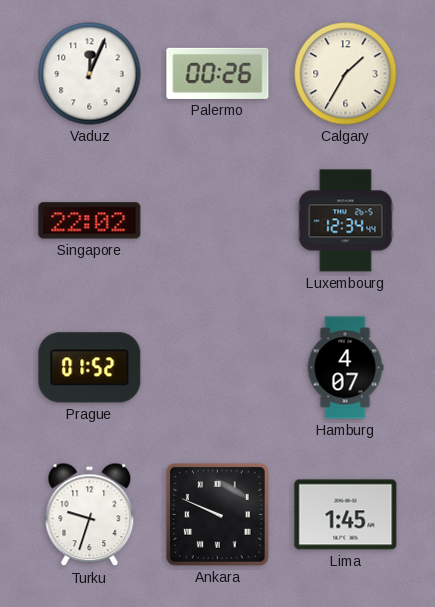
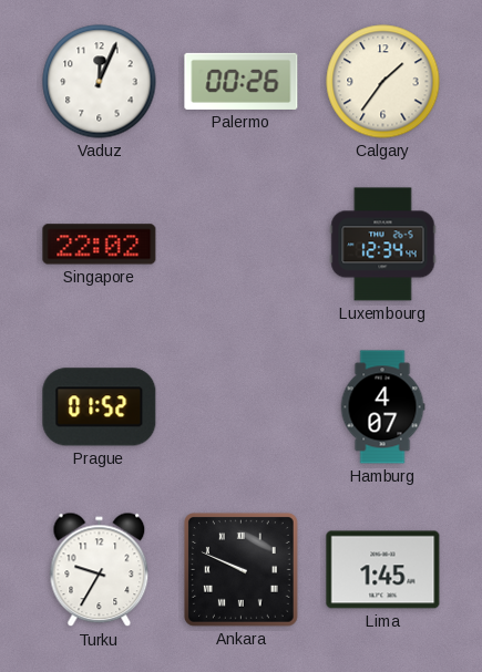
Calgary: 1:35 -> 1:36 (383, 82)
Turku: 9:33 -> 9:35 (100, 570)
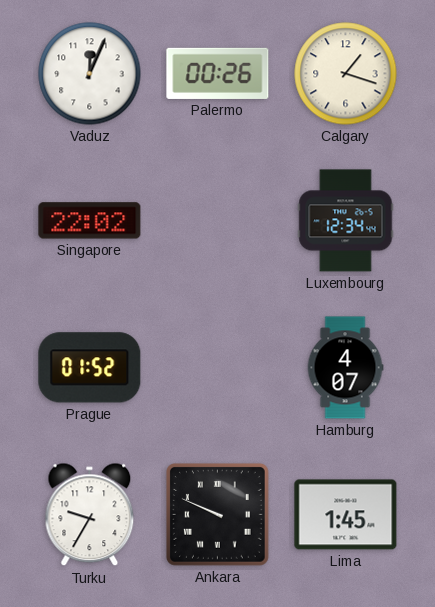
Calgary: 1:36 -> 1:18 (346, 74)
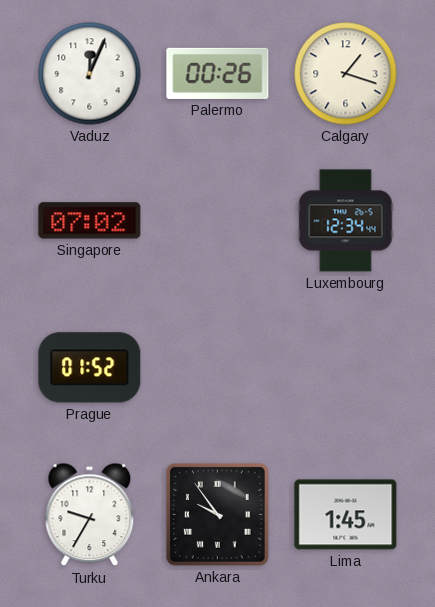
Singapore: 22:02 -> 07:02 (90, 221)
Hamburg: 4:07 -> none (345, 368)
Ankara: 9:49 -> 9:54 (218, 515)
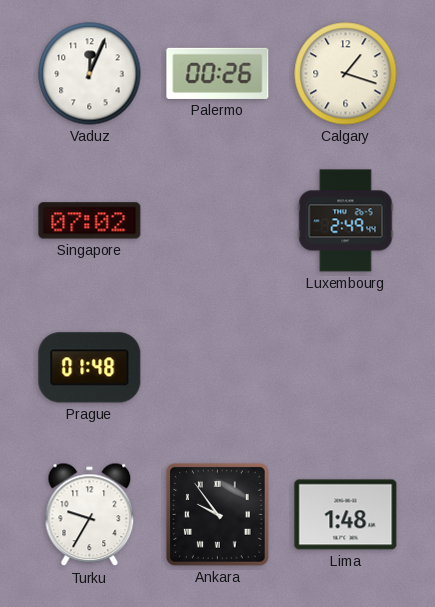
Luxembourg: 12:34 -> 2:49 (346, 221)
Prague: 01:52 -> 01:48 (90, 368)
Lima: 1:45 -> 1:48 (346, 515)
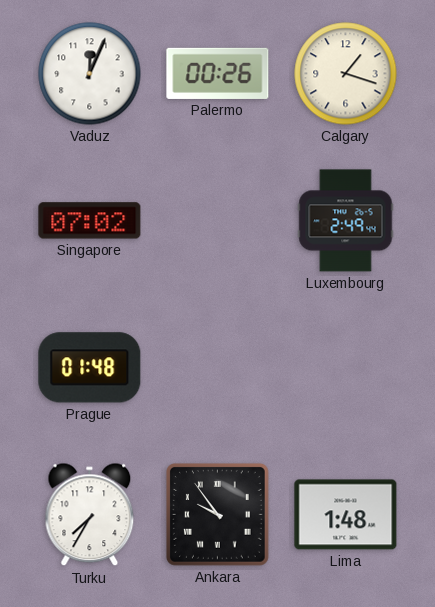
Turku: 9:35 -> 7:35 (90, 515)
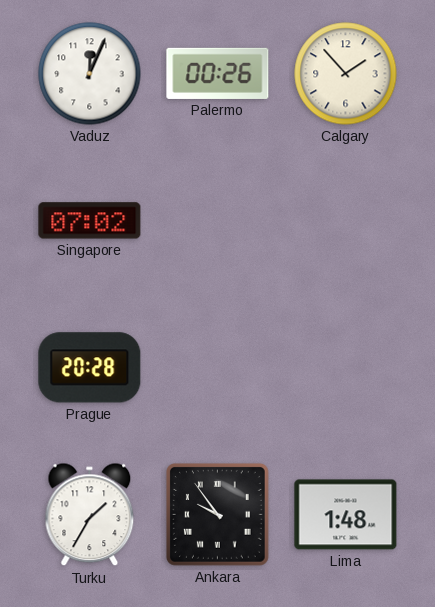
Calgary: 1:18 -> 1:53 (346, 74)
Luxembourg: 2:49 -> none (346, 221)
Prague: 01:48 -> 20:28 (90, 368)
Turku: 7:35 -> 1:35 (90, 515)
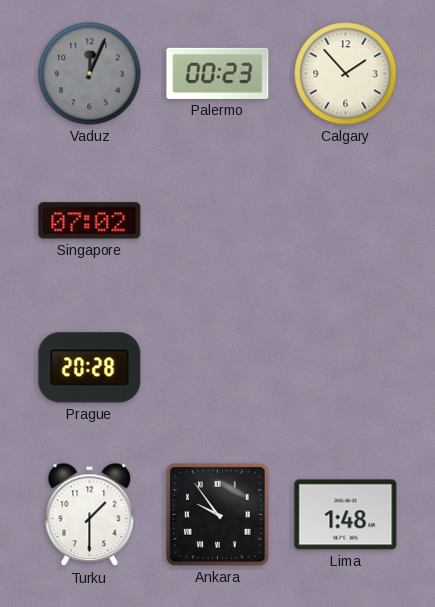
Vaduz dial: white -> grey (90, 74)
Palermo: 00:26 -> 00:23 (218, 73)
Turku: 1:35 -> 1:30 (90, 515)
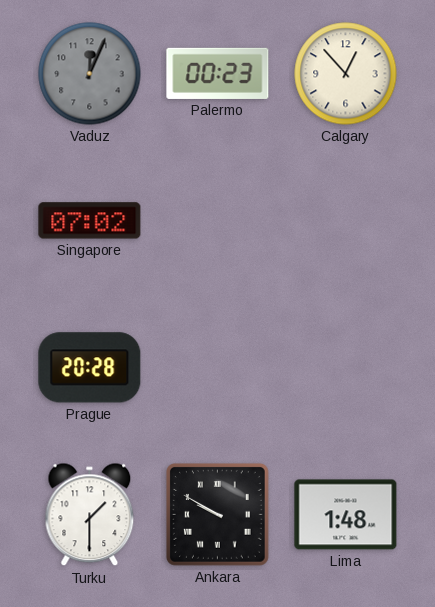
Calgary: 1:53 -> 12:53 (346, 74)
Ankara: 9:54 -> 9:50 (218, 515)
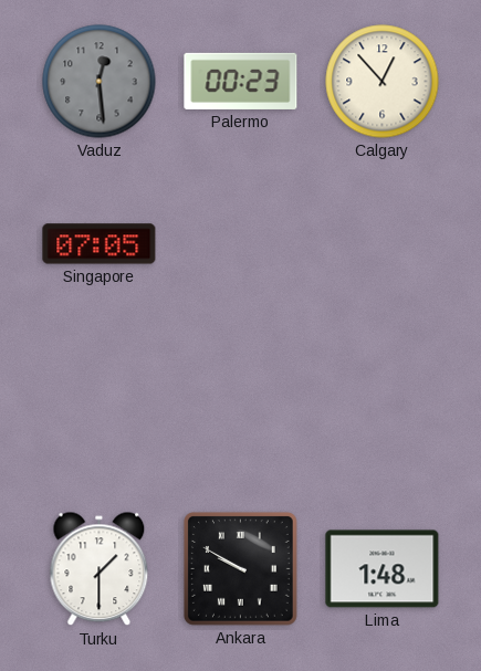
Vaduz: 12:04 -> 12:29 (100, 82)
Singapore: 07:02 -> 07:05 (100, 244)
Prague: 20:28 -> none (90, 368)
